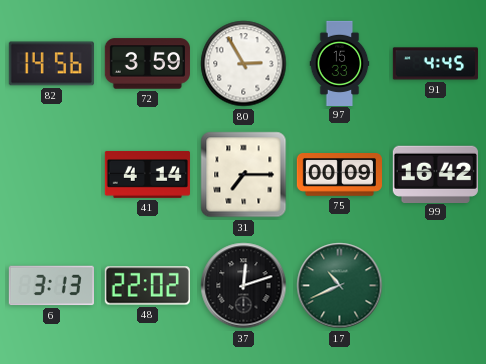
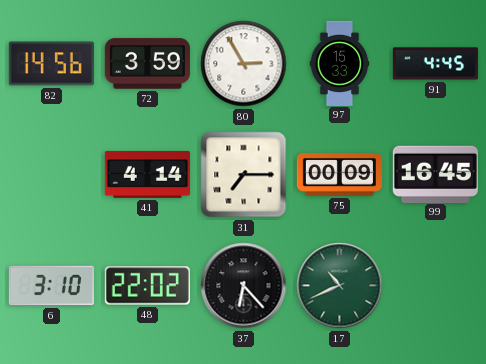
99: 16:42 -> 16:45 (435, 174)
6: 3:13 -> 3:10 (51, 286)
37: 12:12 -> 6:23 (244, 286)
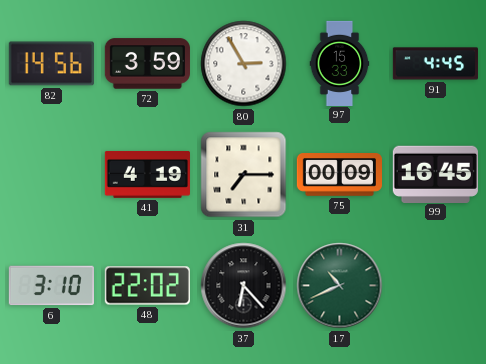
41: 4:14 -> 4:19 (147, 174)
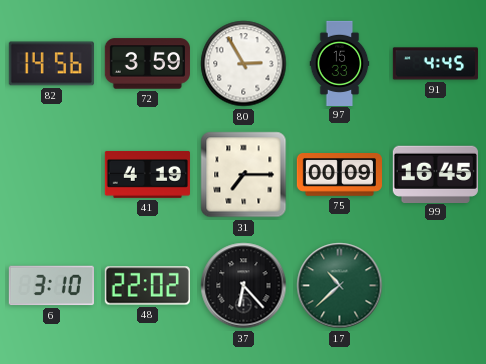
17: 10:41 -> 10:38 (340, 286)
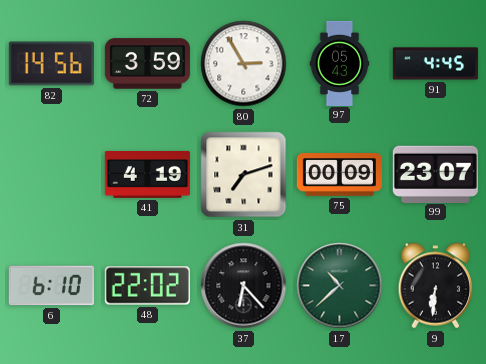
97: 15:33 -> 05:43 (340, 63)
31: 7:15 -> 7:12 (244, 175)
99: 16:45 -> 23:07 (435, 174)
6: 3:10 -> 6:10 (51, 286)
9: none -> 6:31 (436, 286)
